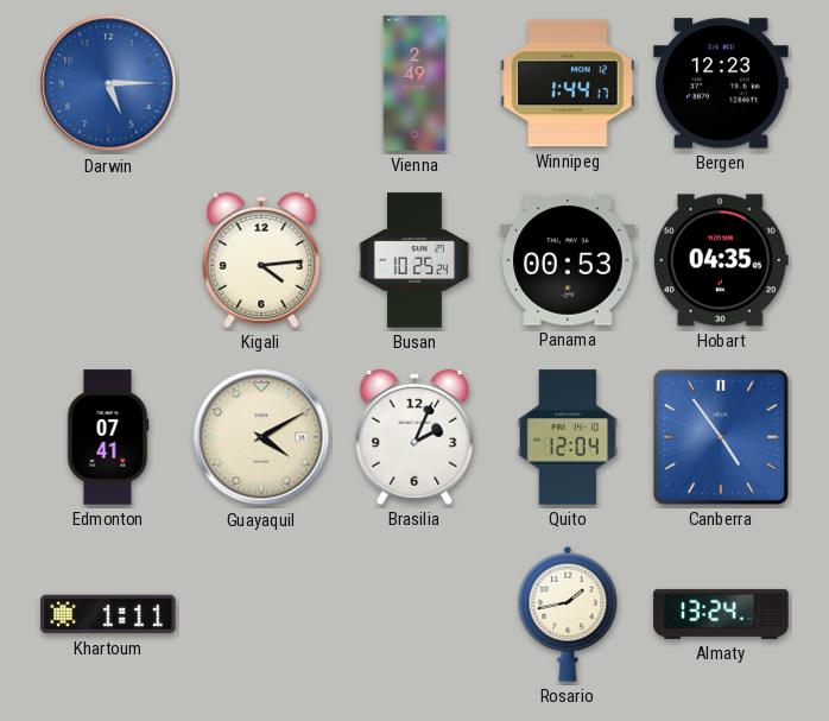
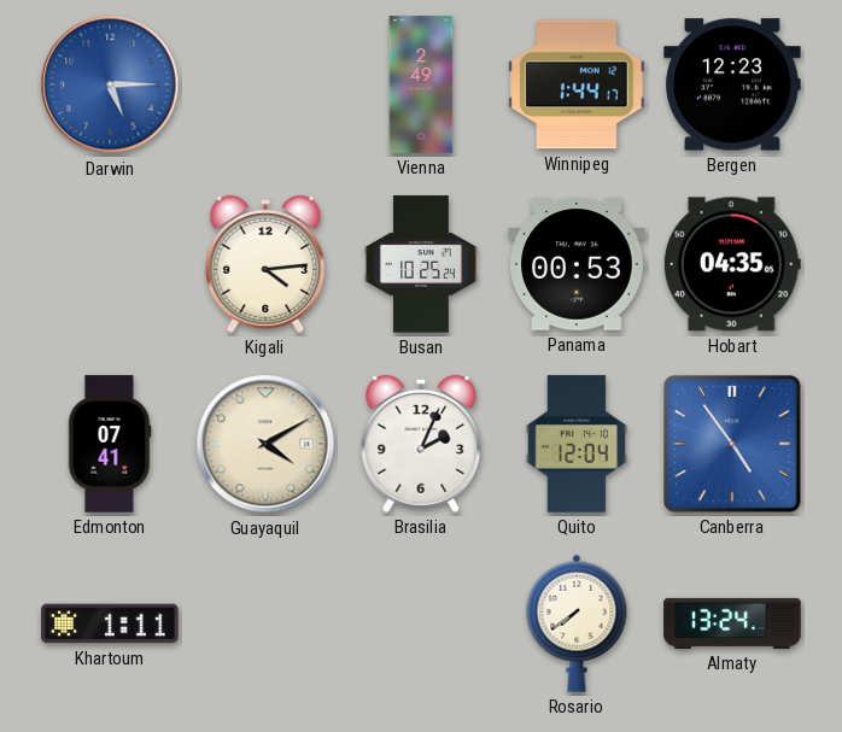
Rosario: 1:43 -> 7:39 (577, 623)
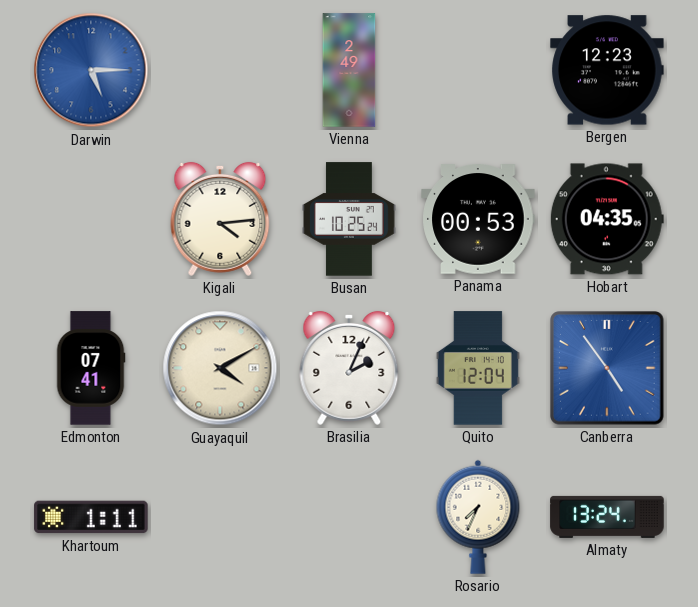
Winnipeg: 1:44 -> none (577, 84)
Rosario: 7:39 -> 7:34 (478, 517)
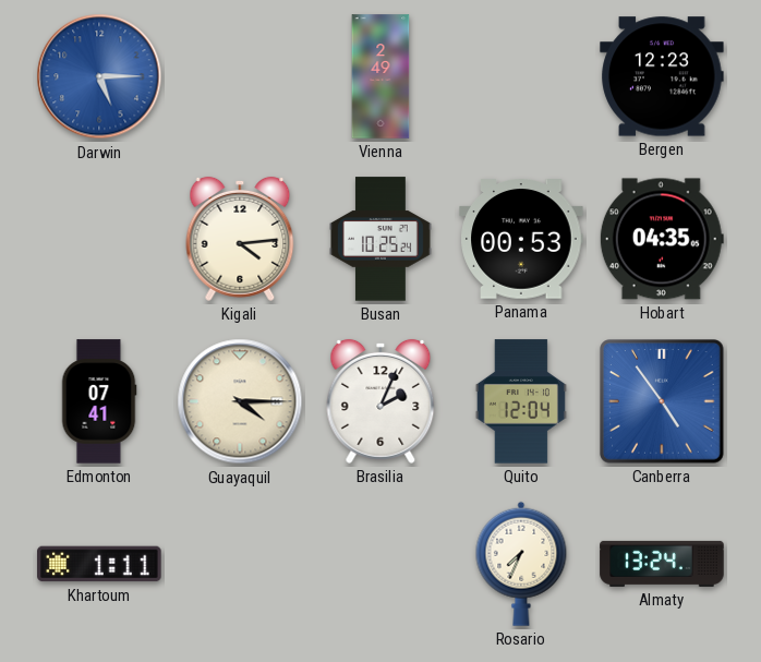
Guayaquil: 4:10 -> 4:15 (240, 401)
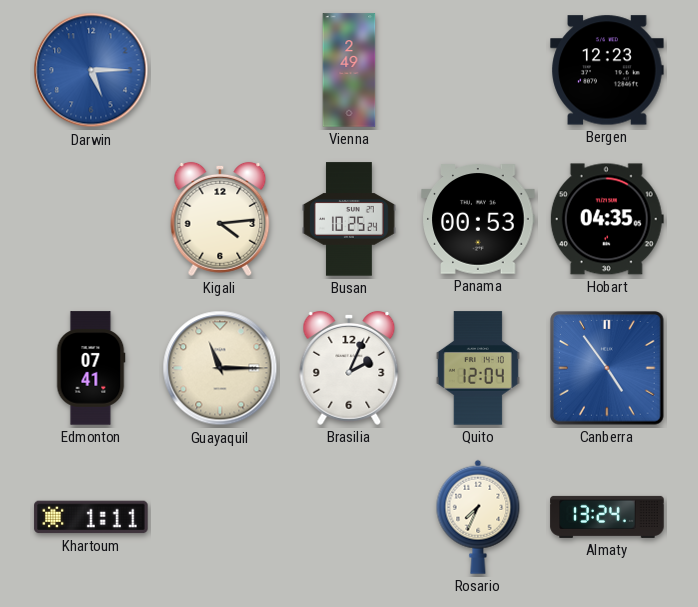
Guayaquil: 4:15 -> 11:15 (220, 368)
